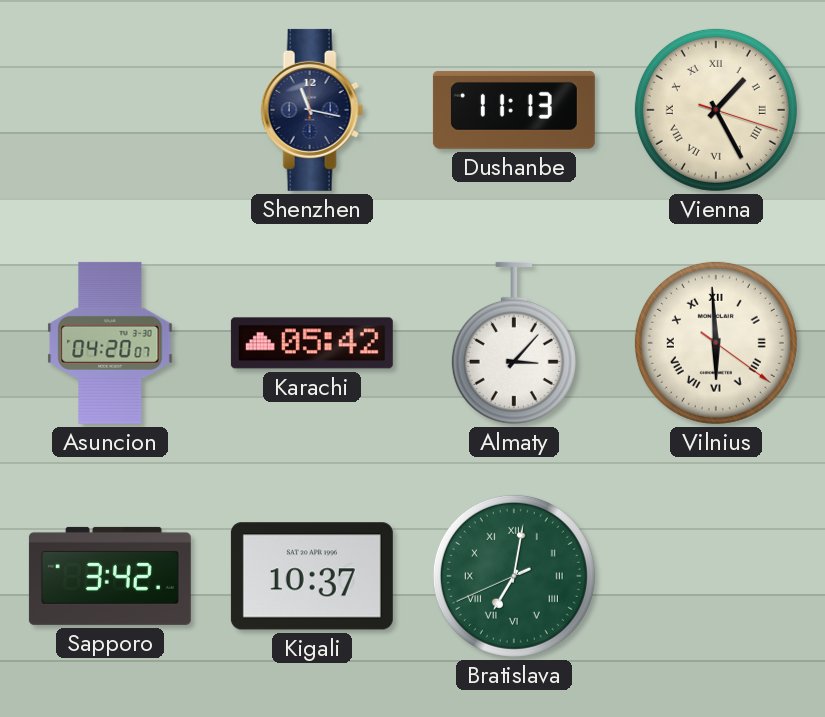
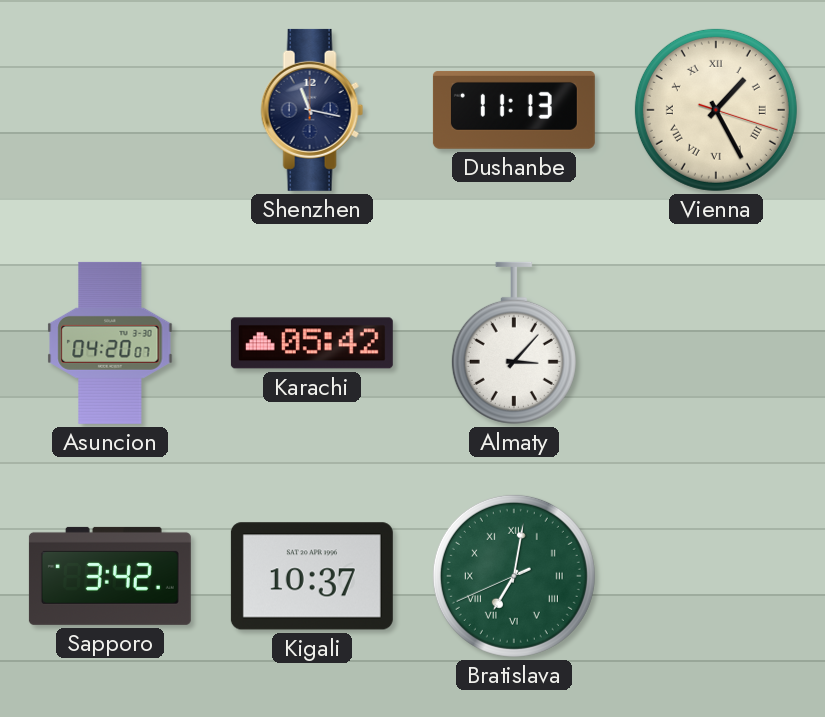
Vilnius: 5:59 -> none (716, 343)
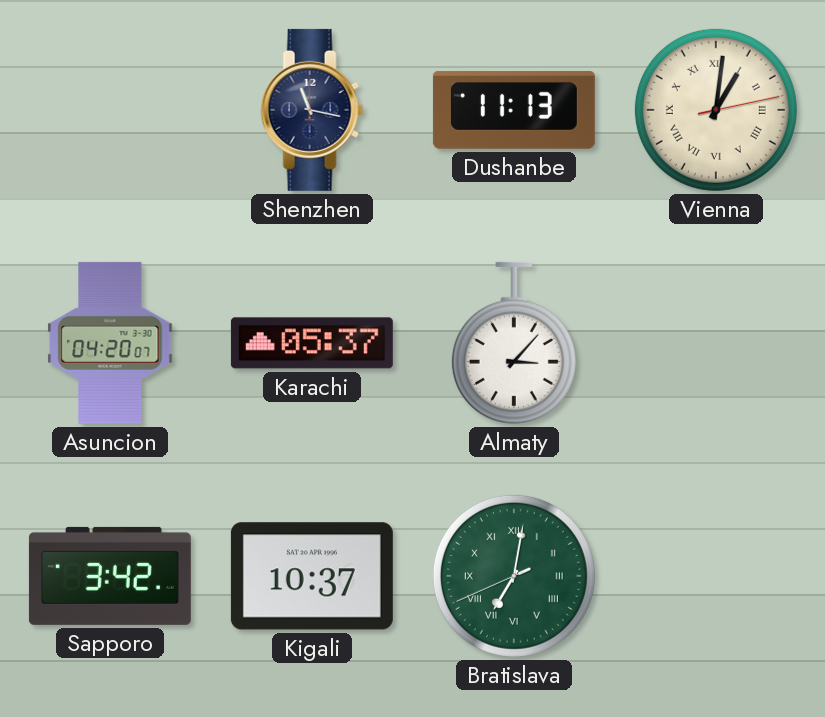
Vienna: 1:25 -> 1:01 (716, 110)
Karachi: 05:42 -> 05:37 (312, 343)
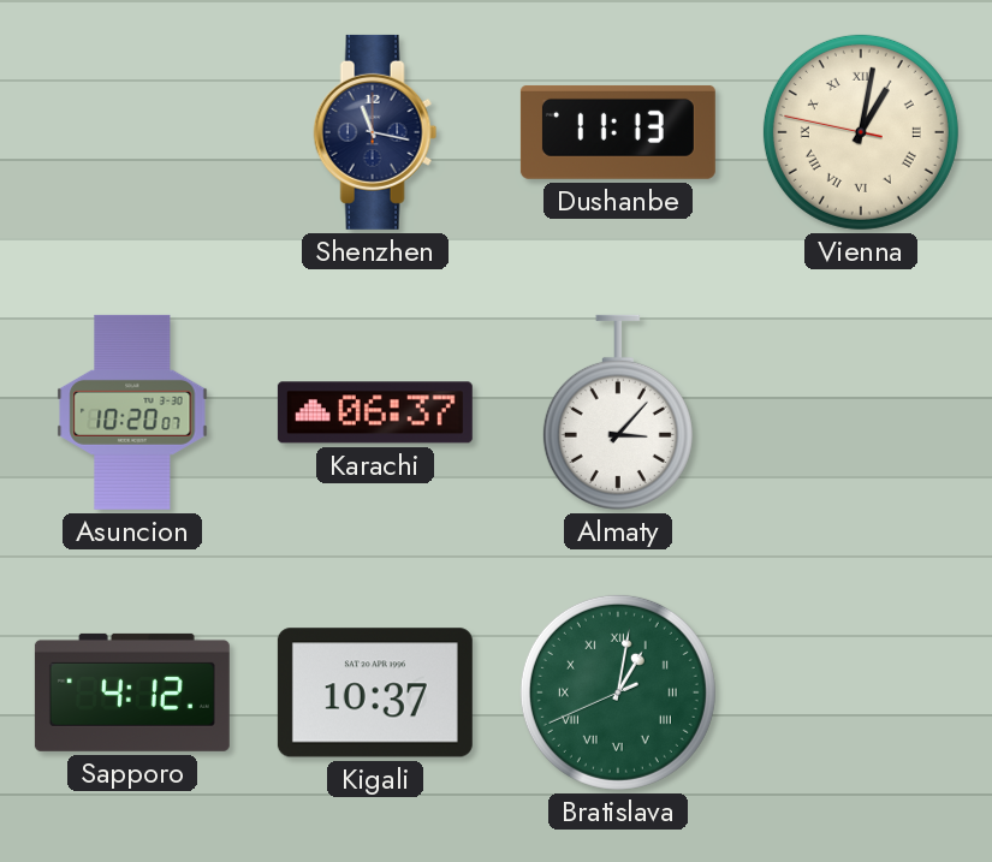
Vienna: 1:01:13 -> 1:01:47 (861, 132)
Asuncion: 04:20 -> 10:20 (132, 412)
Karachi: 05:37 -> 06:37 (375, 412)
Sapporo: 3:42 -> 4:12 (132, 692)
Bratislava: 7:01 -> 1:01 (618, 692)
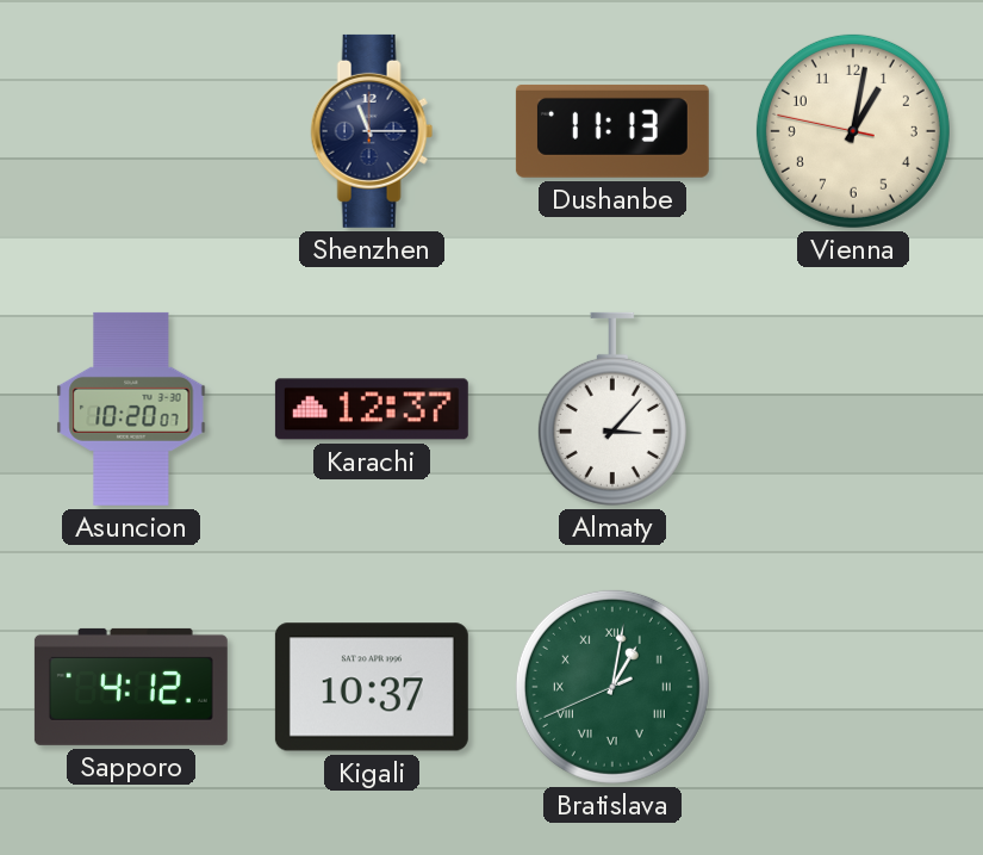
Shenzhen: 11:17 -> 11:15 (372, 131)
Vienna numerals: Roman -> Arabic (853, 131)
Karachi: 06:37 -> 12:37 (372, 409)
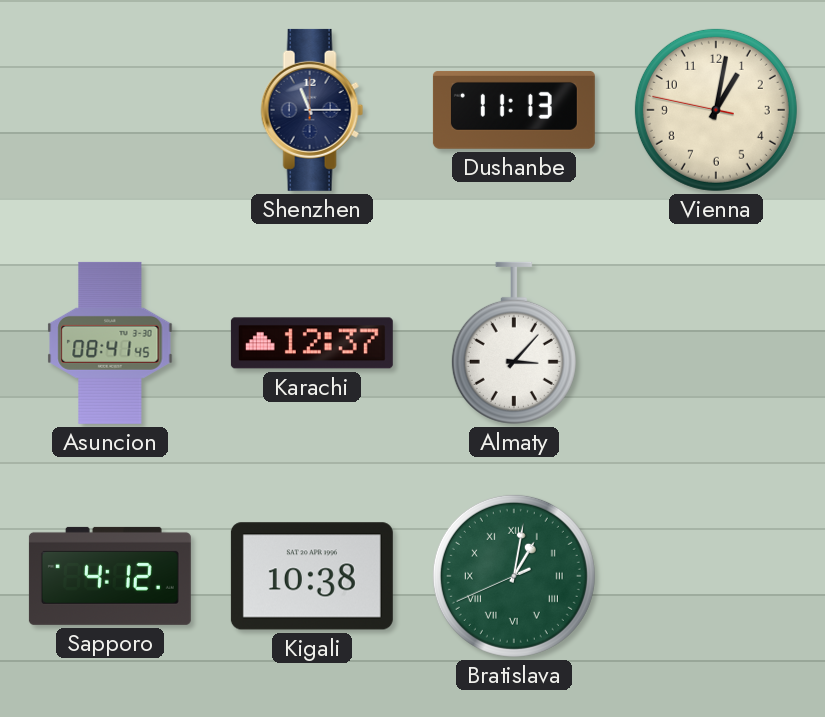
Asuncion: 10:20 -> 08:41 (110, 343)
Kigali: 10:37 -> 10:38 (312, 576)
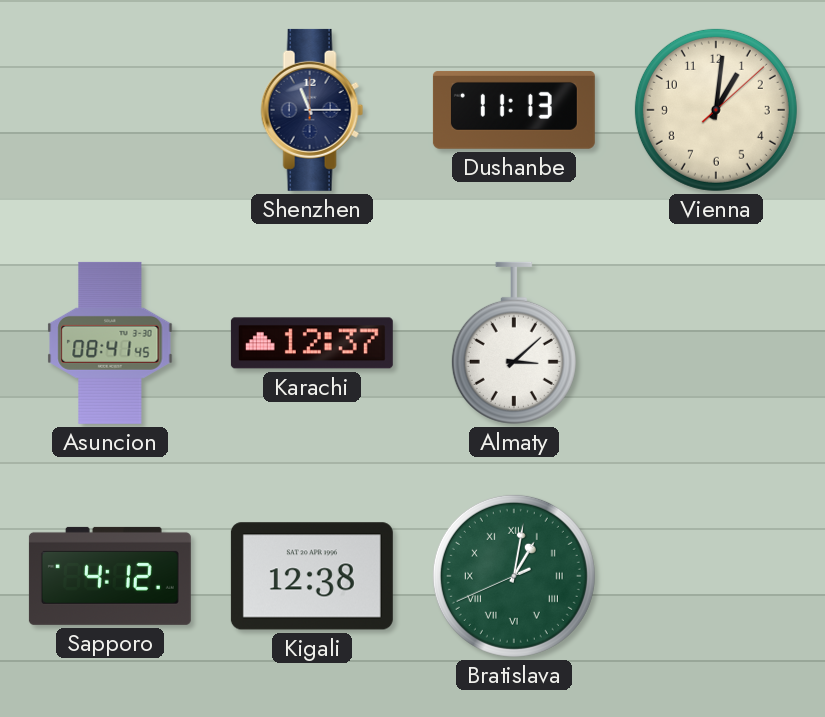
Vienna: 1:01:47 -> 1:01:08 (716, 110)
Almaty: 3:07 -> 3:08 (514, 343)
Kigali: 10:38 -> 12:38 (312, 576)
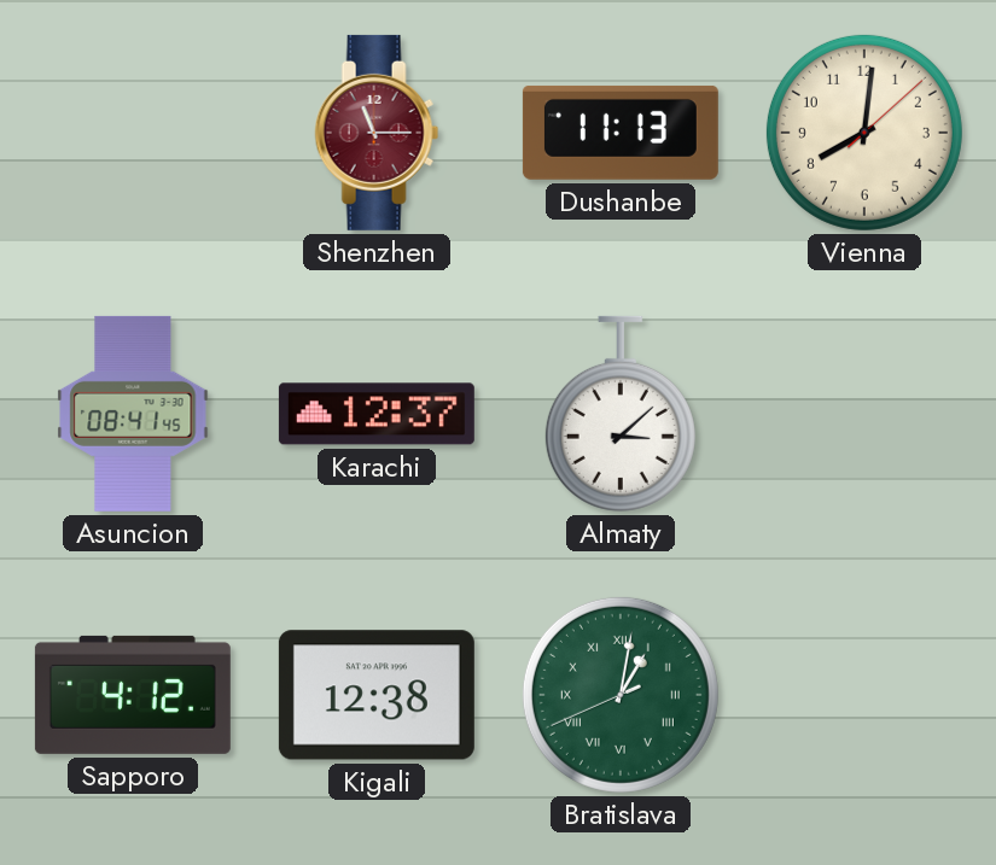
Shenzhen dial: navy -> burgundy (377, 133)
Vienna: 1:01 -> 8:01 (864, 133)
